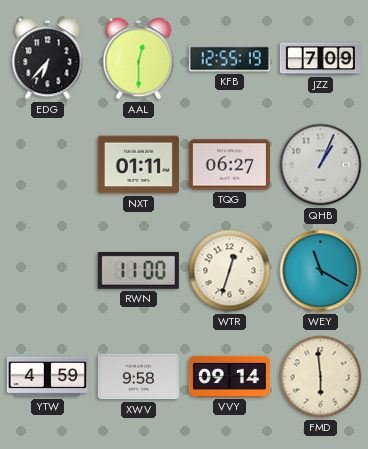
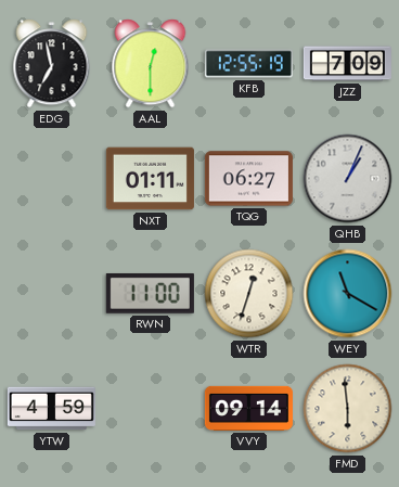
EDG: 6:37 -> 6:58 (52, 64)
XWV: 9:58 -> none (138, 377)
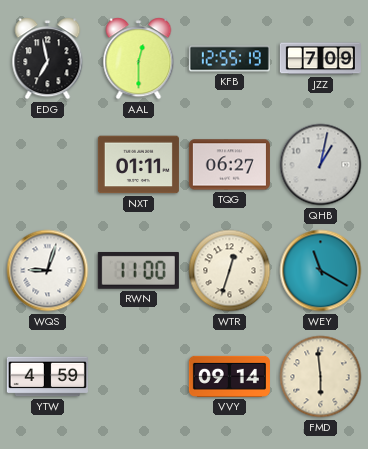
QHB: 1:04 -> 1:02 (321, 165)
WQS: none -> 9:03 (48, 271)
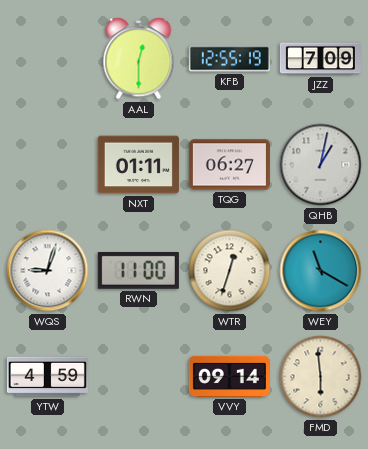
EDG: 6:58 -> none (48, 59)
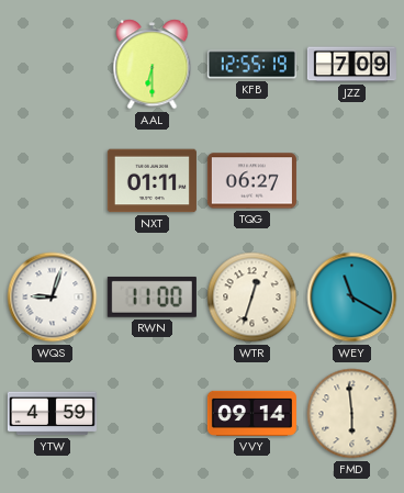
AAL: 12:30 -> 6:30 (153, 65)
QHB: 1:02 -> none (321, 165)
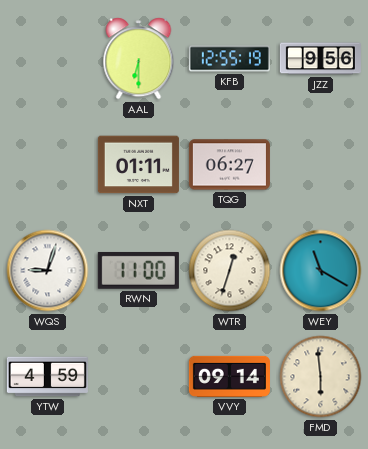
JZZ: 7:09 -> 9:56 (320, 59)
